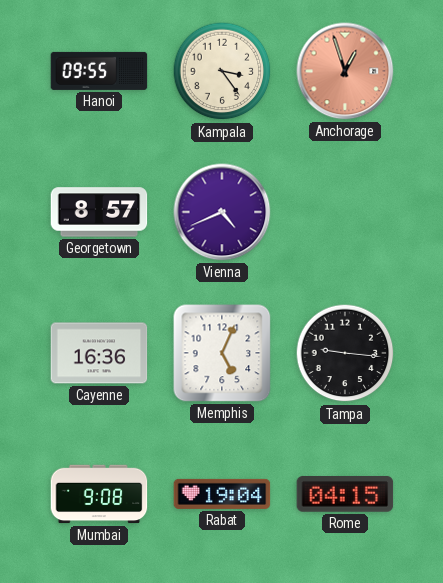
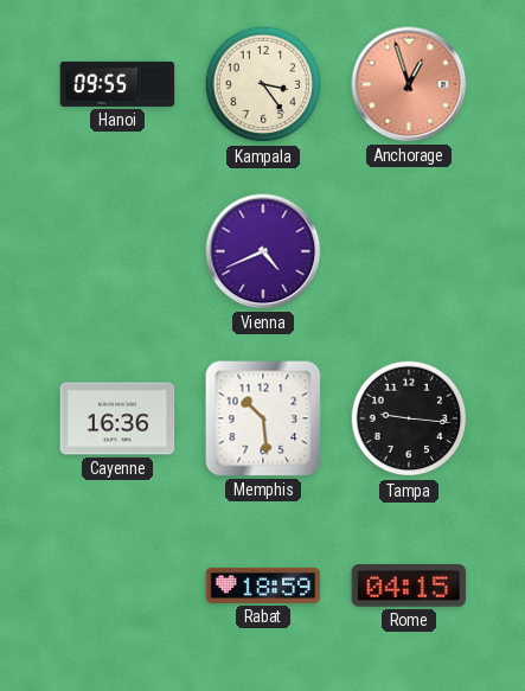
Georgetown: 8:57 -> none (99, 212)
Memphis: 5:04 -> 10:29 (263, 418)
Mumbai: 9:08 -> none (99, 494)
Rabat: 19:04 -> 18:59 (263, 586)
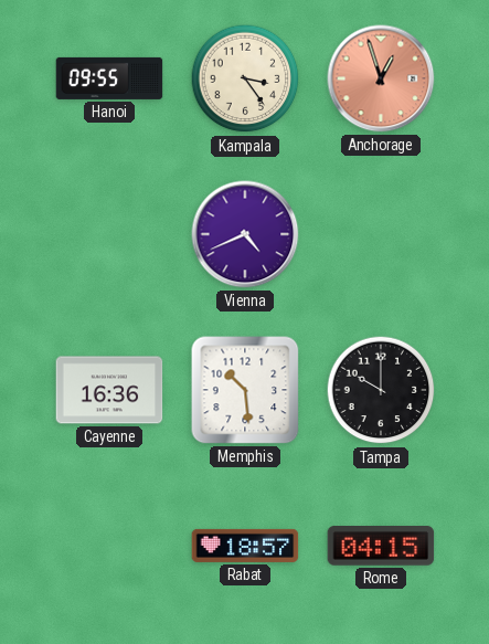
Tampa: 9:16 -> 10:00 (381, 390)
Rabat: 18:59 -> 18:57 (245, 546)
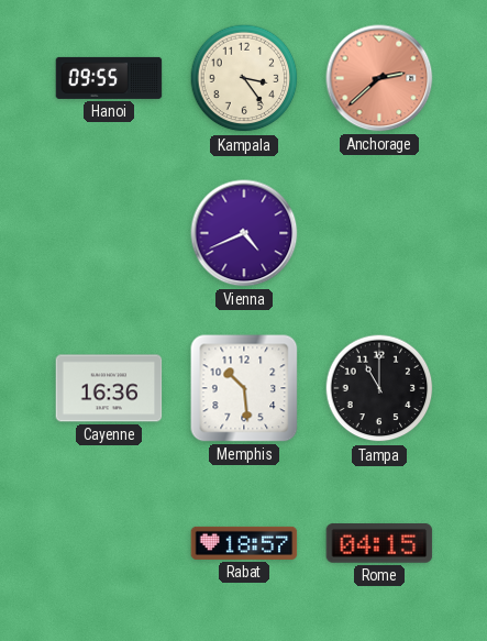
Anchorage: 12:57 -> 2:38 (379, 78)
Tampa: 10:00 -> 11:00 (379, 388)
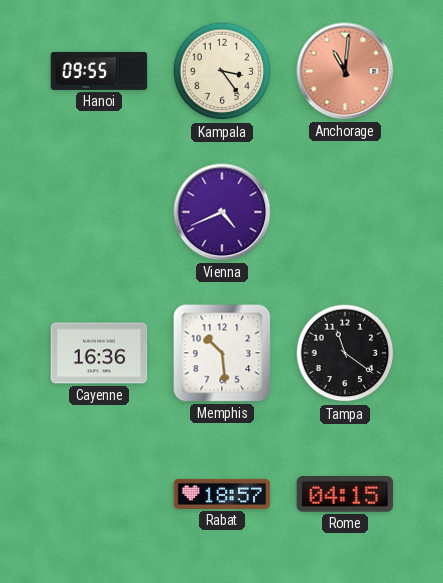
Anchorage: 2:38 -> 11:01 (345, 71)
Tampa: 11:00 -> 11:21 (345, 353)
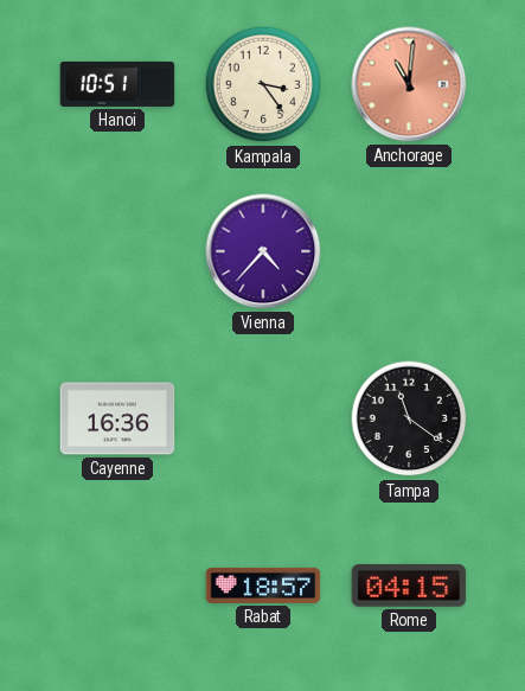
Hanoi: 09:55 -> 10:51 (117, 84)
Vienna: 4:41 -> 4:37 (263, 251)
Memphis: 10:29 -> none (222, 353)
